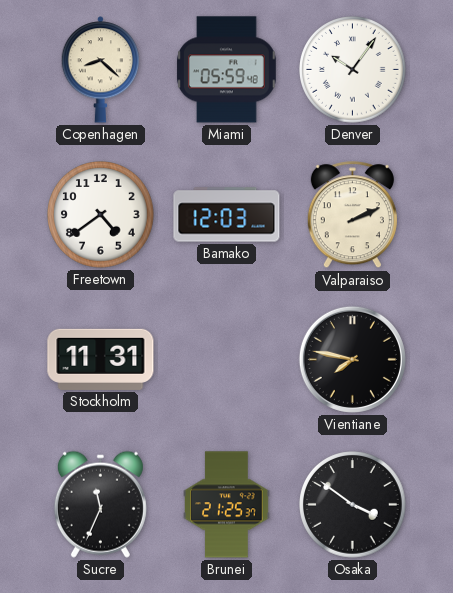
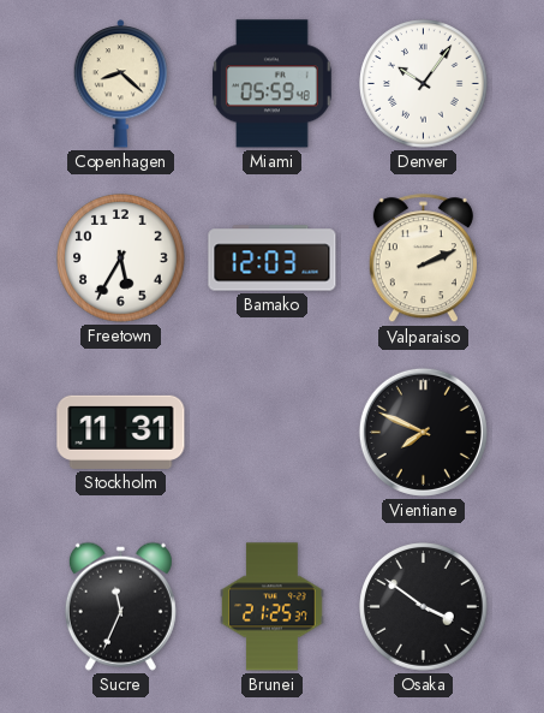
Freetown: 4:39 -> 5:35 (121, 259)
Vientiane: 7:47 -> 7:49 (423, 432)
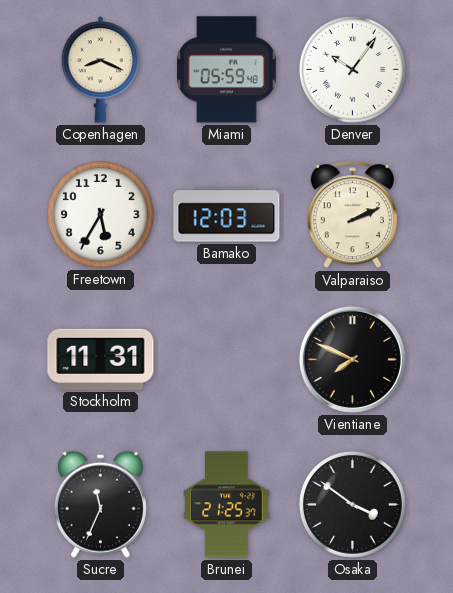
Copenhagen: 8:22 -> 8:19 (101, 70)
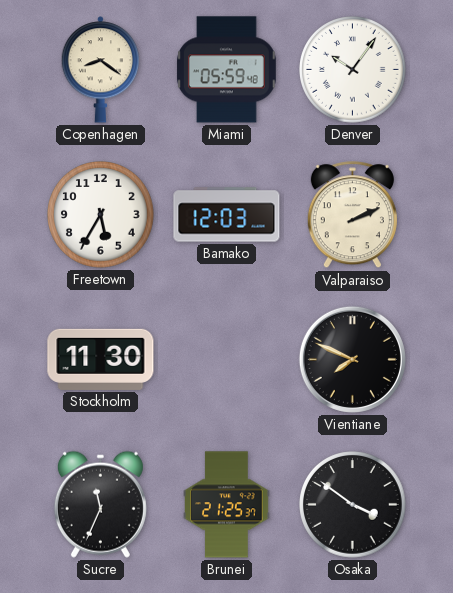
Copenhagen: 8:19 -> 8:21 (101, 70)
Stockholm: 11:31 -> 11:30 (101, 359)
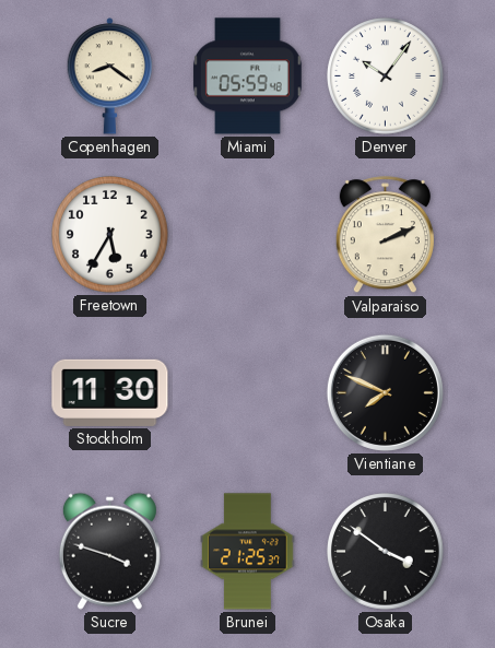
Bamako: 12:03 -> none (227, 215)
Sucre: 11:34 -> 3:48 (109, 551)
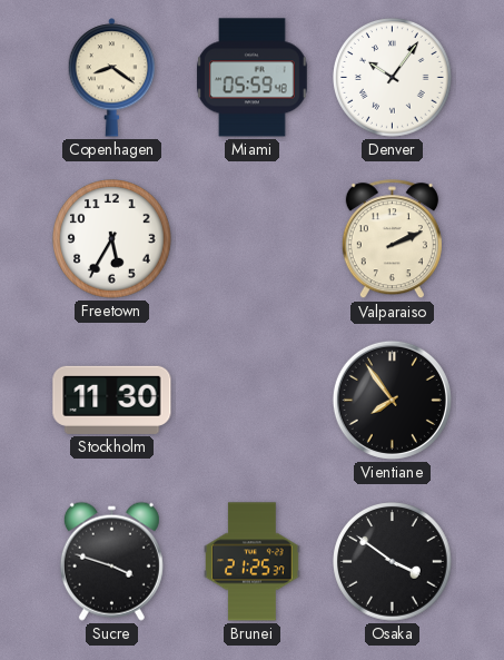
Vientiane: 7:49 -> 7:54 (392, 400)
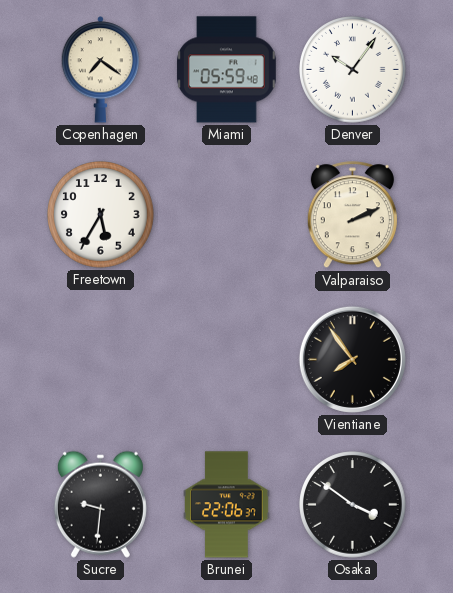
Copenhagen: 8:21 -> 7:21 (101, 70)
Stockholm: 11:30 -> none (112, 400)
Sucre: 3:48 -> 9:31 (100, 504)
Brunei: 21:25 -> 22:06 (227, 505)
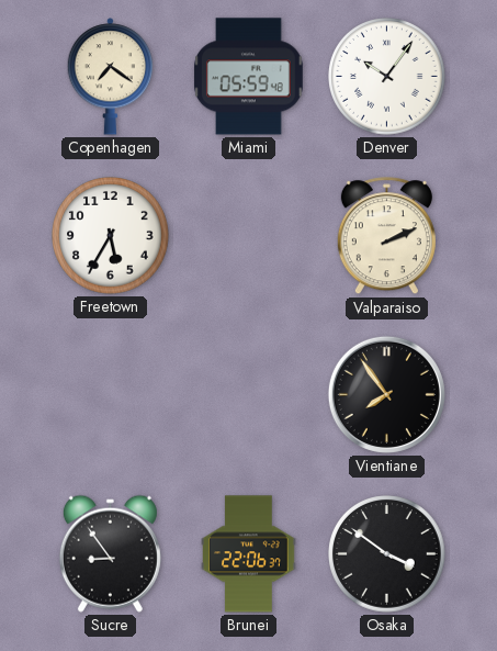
Sucre: 9:31 -> 8:54 (110, 553)
